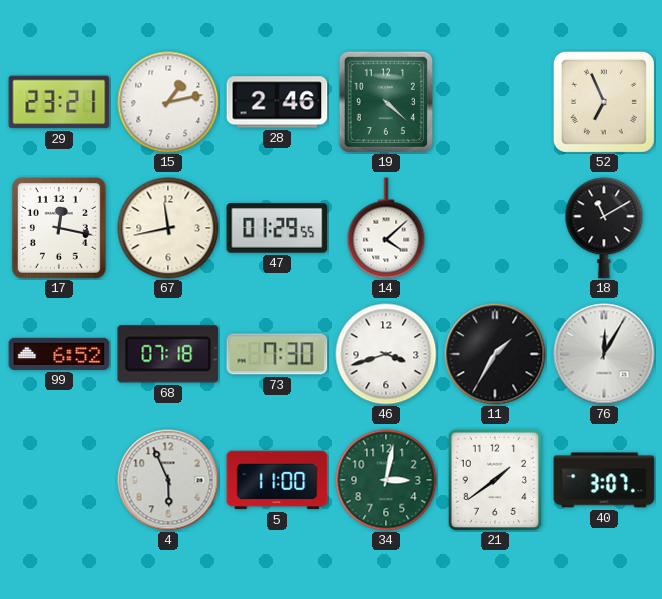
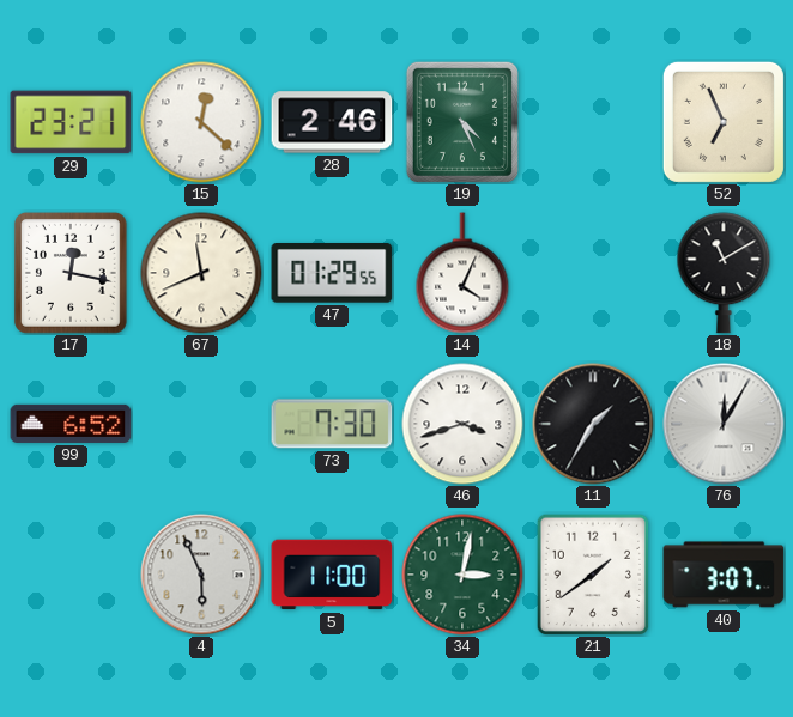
15: 1:13 -> 12:22 (201, 122)
19: 4:22 -> 4:26 (462, 122)
67: 11:43 -> 11:41 (201, 273)
14: 4:08 -> 4:04 (462, 273)
68: 07:18 -> none (168, 354)
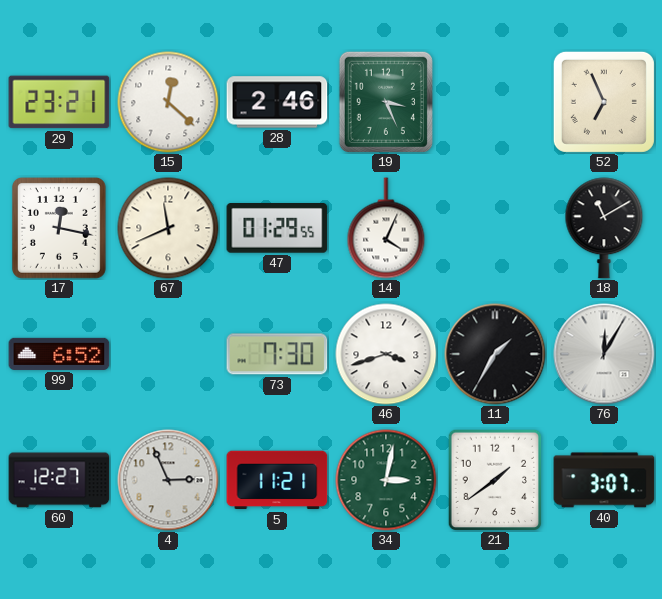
19: 4:26 -> 3:26 (386, 102)
60: none -> 12:27 (59, 480)
4: 5:56 -> 2:56 (168, 480)
5: 11:00 -> 11:21 (277, 480)
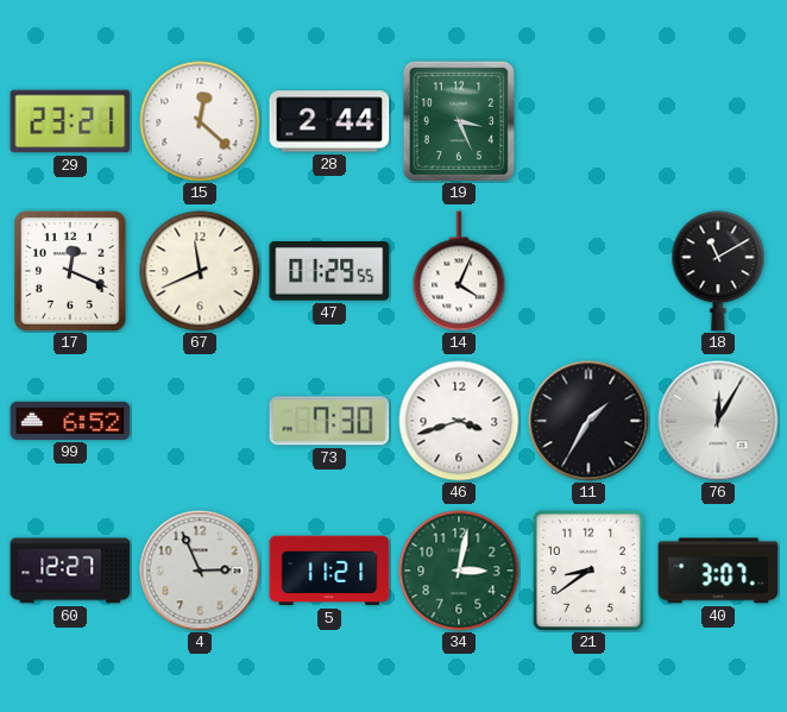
28: 2:46 -> 2:44 (329, 121)
52: 6:56 -> none (604, 102)
17: 12:17 -> 12:19 (70, 271)
21: 1:39 -> 8:39 (588, 571)
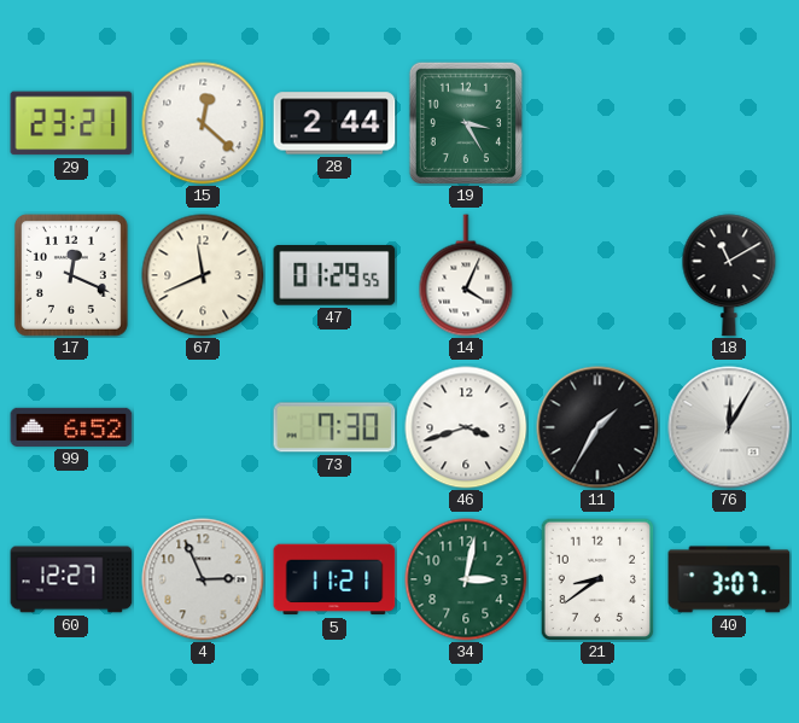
19: 3:26 -> 3:25 (466, 123)
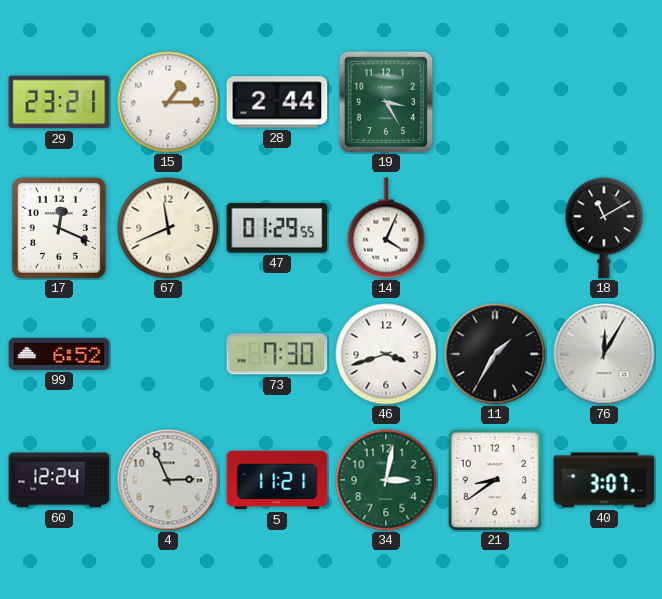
15: 12:22 -> 1:15 (168, 102)
60: 12:27 -> 12:24 (59, 480)
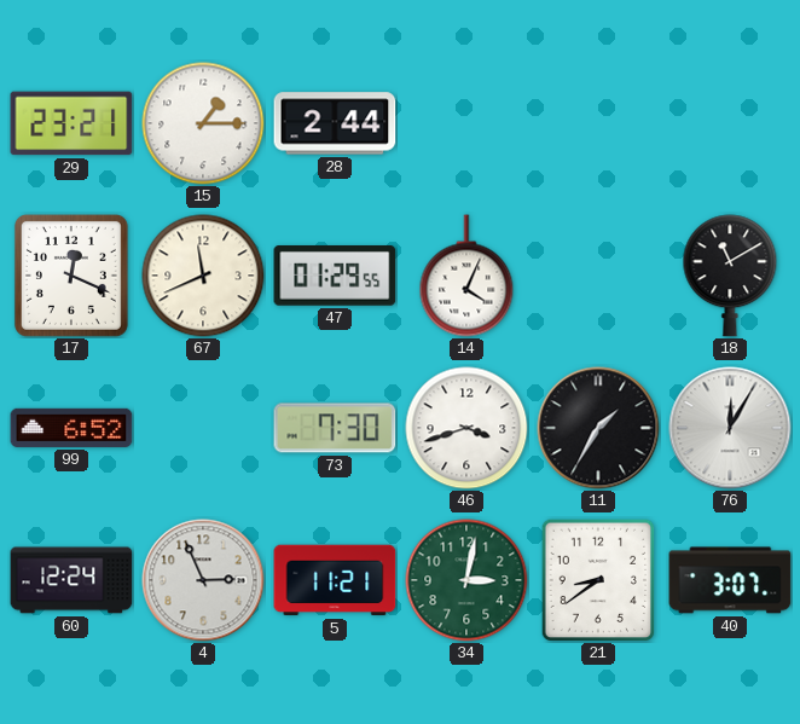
19: 3:25 -> none (386, 102)
